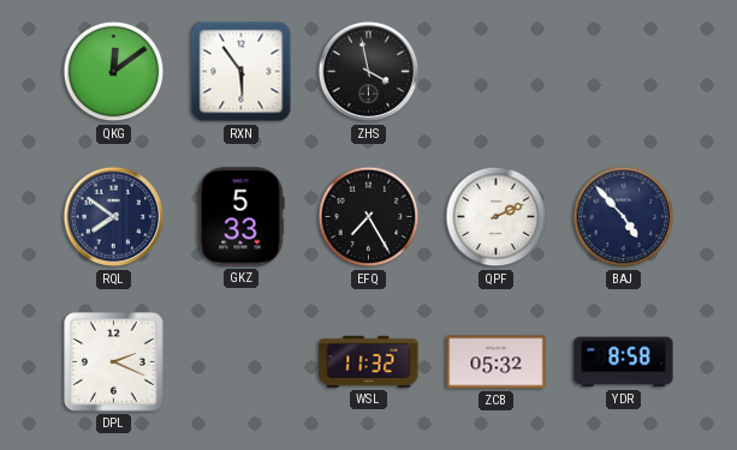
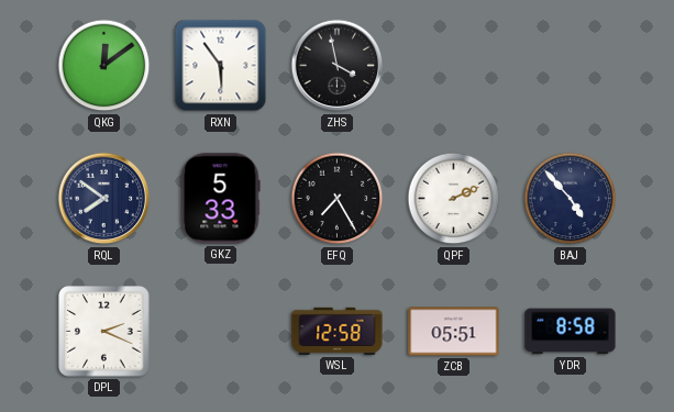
WSL: 11:32 -> 12:58 (338, 331)
ZCB: 05:32 -> 05:51 (454, 332)
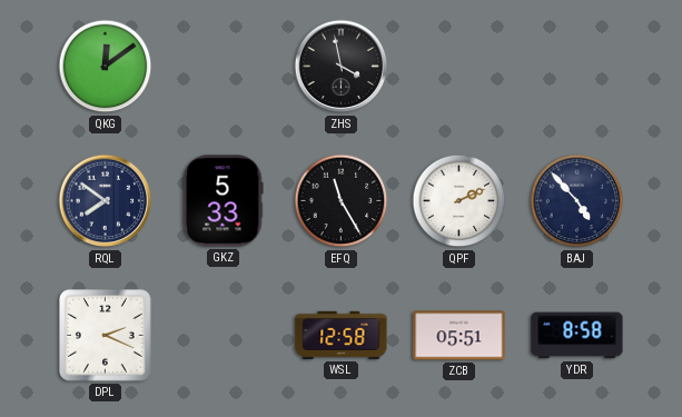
RXN: 5:54 -> none (221, 66)
EFQ: 7:25 -> 11:25 (342, 201)
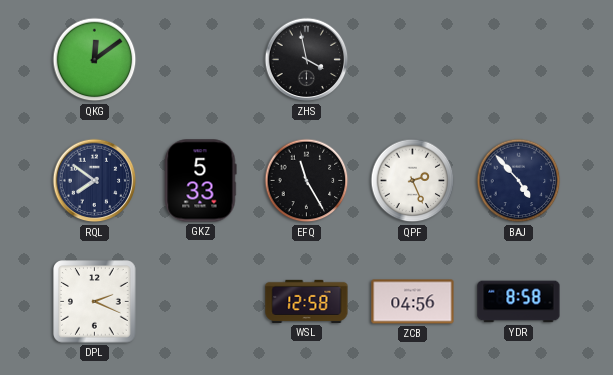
QPF: 2:11 -> 2:26 (413, 181)
ZCB: 05:51 -> 04:56 (413, 302)
